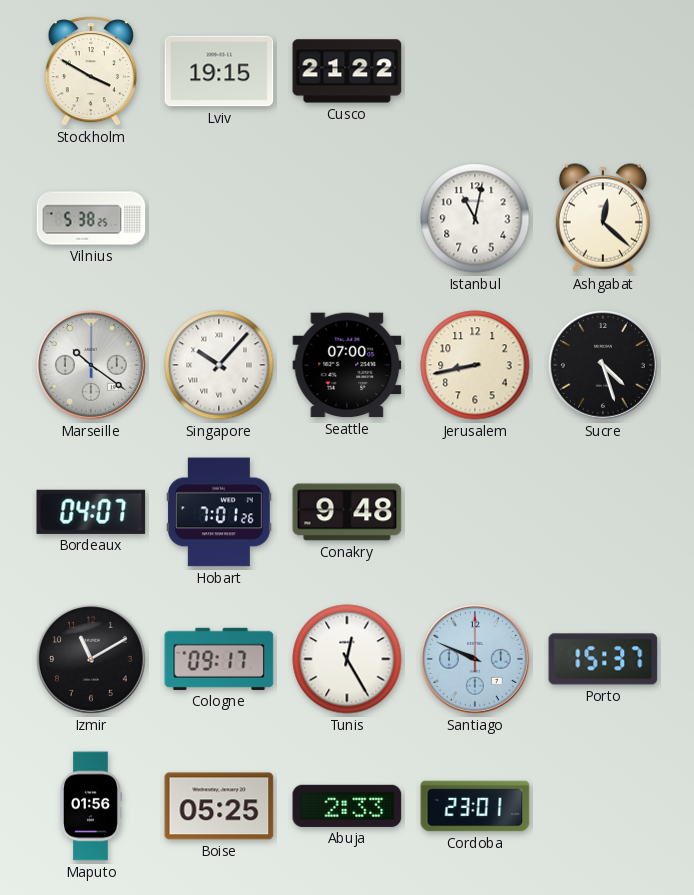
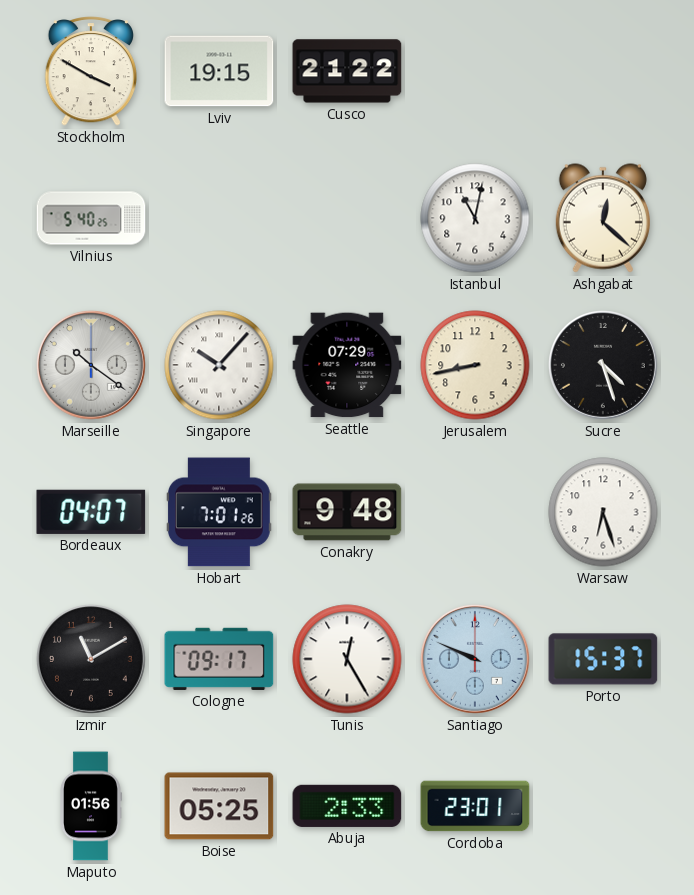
Vilnius: 5:38 -> 5:40 (91, 218)
Seattle: 07:00 -> 07:29 (347, 365)
Warsaw: none -> 6:27 (603, 512)
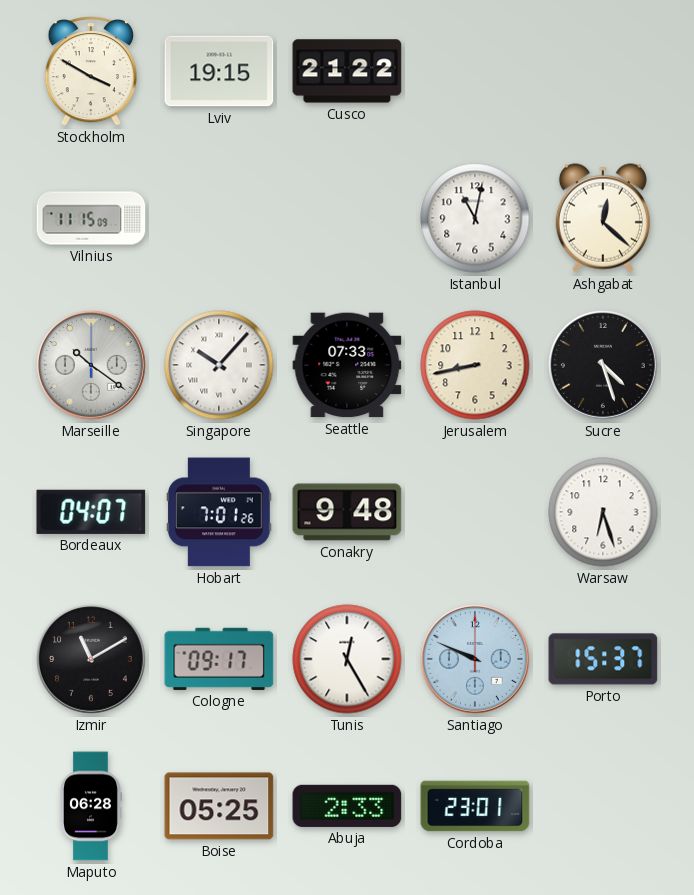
Vilnius: 5:40 -> 11:15 (91, 218)
Seattle: 07:29 -> 07:33 (347, 365)
Maputo: 01:56 -> 06:28 (91, 806)
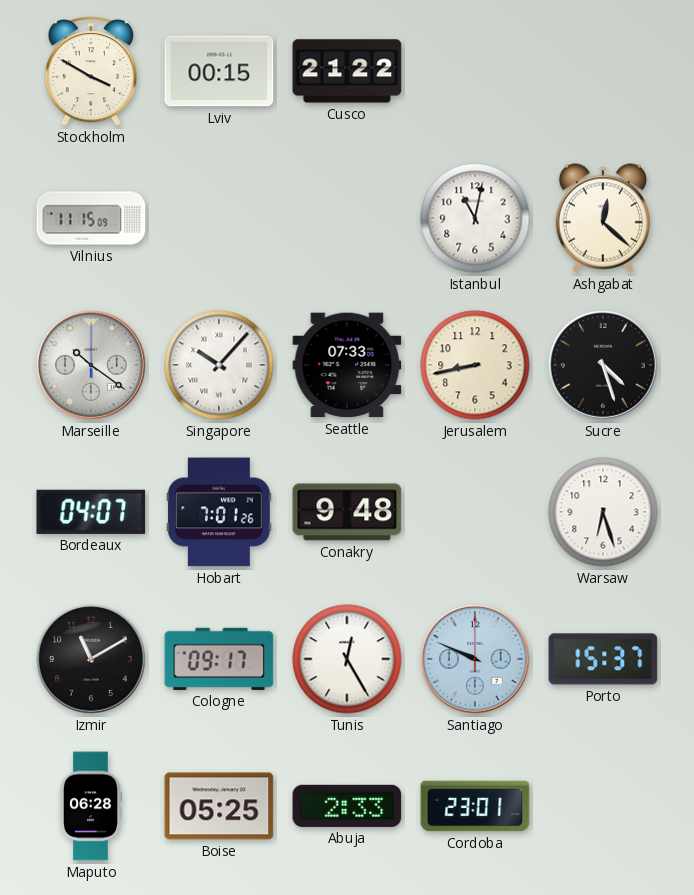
Lviv: 19:15 -> 00:15 (219, 71)
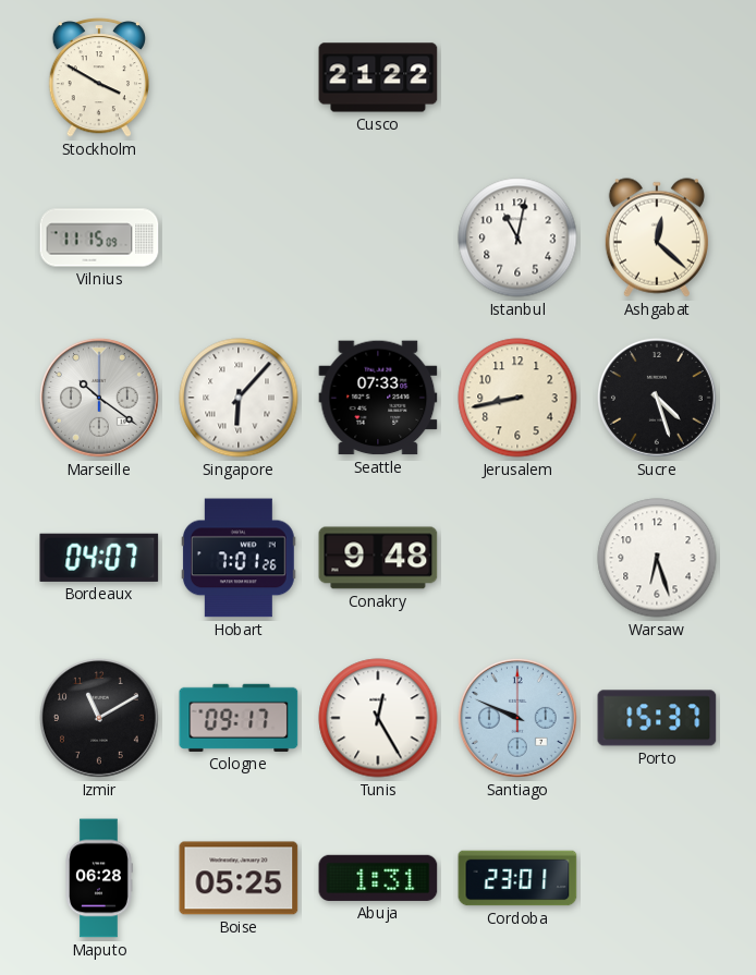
Lviv: 00:15 -> none (219, 71)
Singapore: 10:07 -> 6:07 (239, 398)
Abuja: 2:33 -> 1:31 (378, 878)
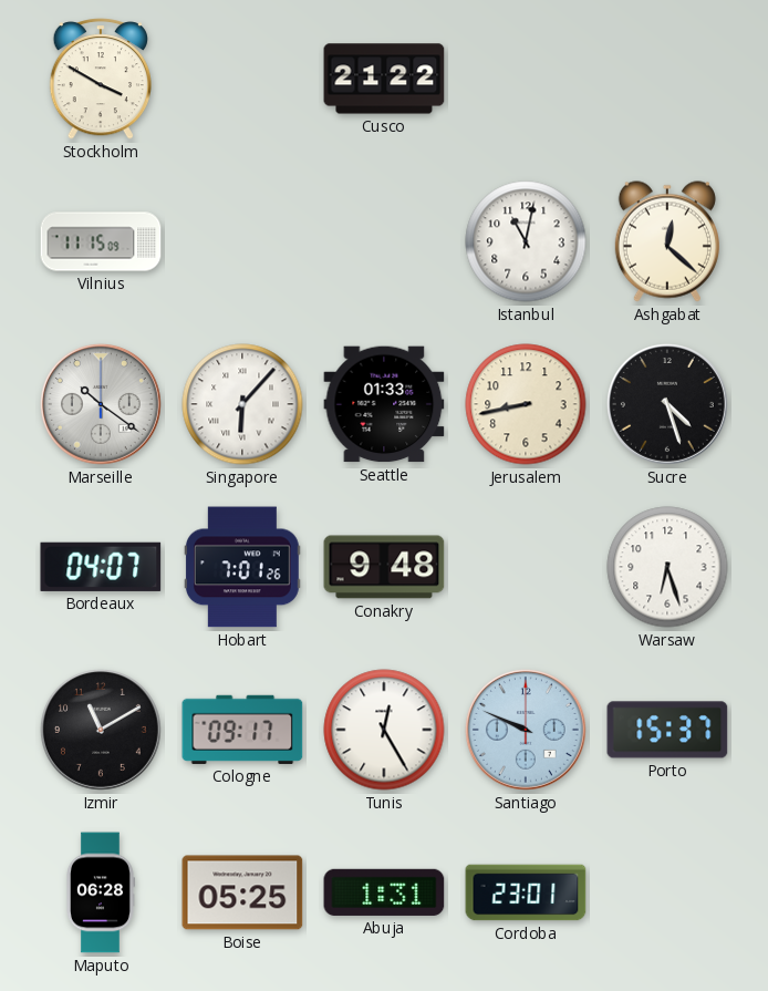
Seattle: 07:33 -> 01:33 (384, 404)
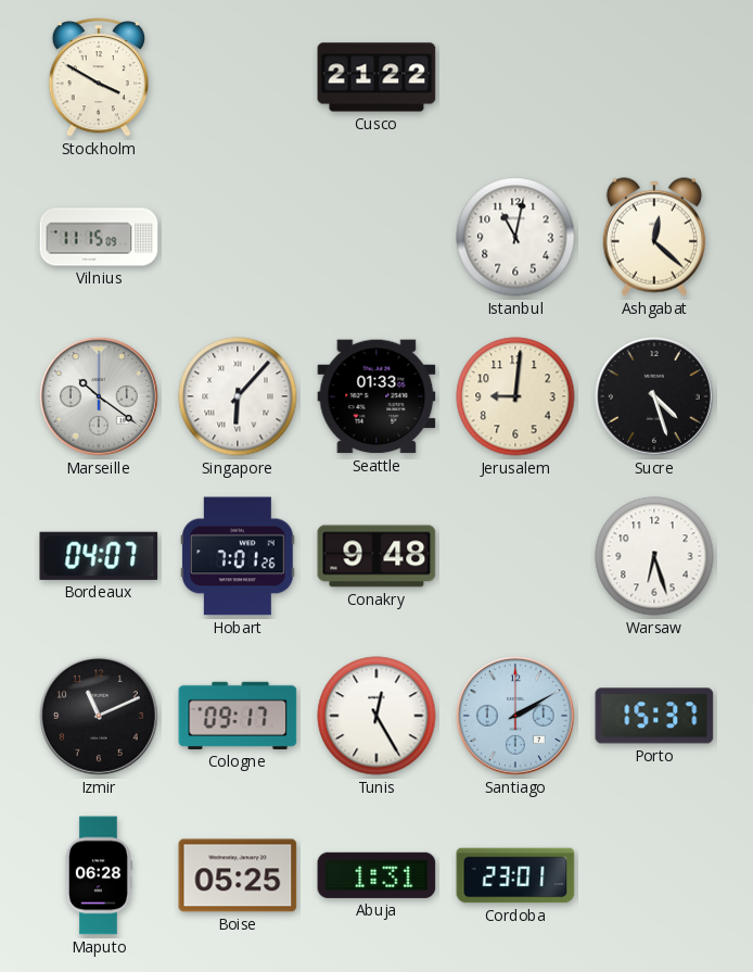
Jerusalem: 8:43 -> 9:01 (515, 396)
Izmir: 11:10 -> 11:11 (99, 716)
Santiago: 9:49 -> 2:10 (515, 716)
